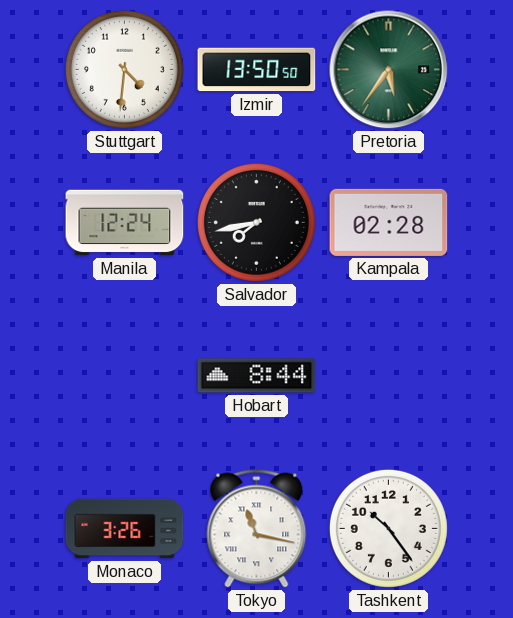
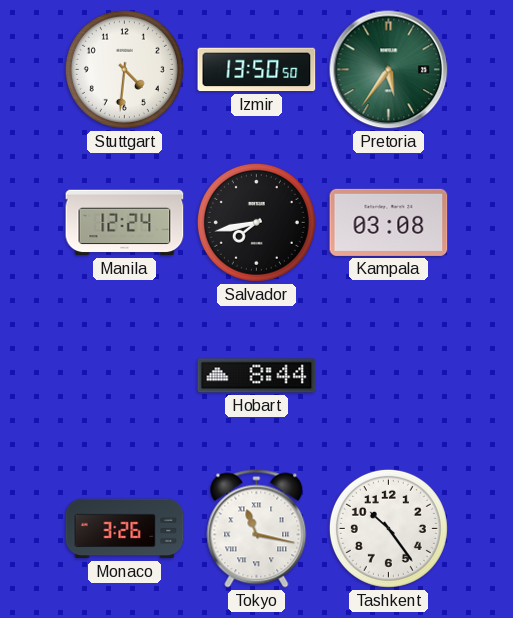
Kampala: 02:28 -> 03:08 (389, 222)
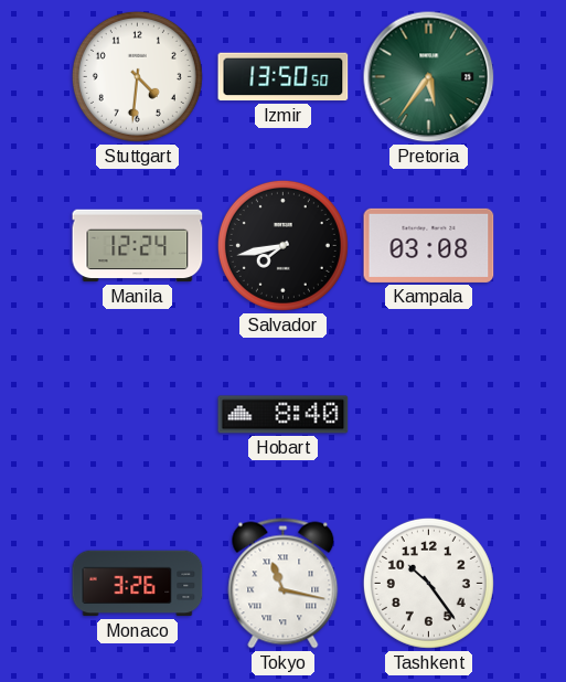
Hobart: 8:44 -> 8:40 (284, 415)
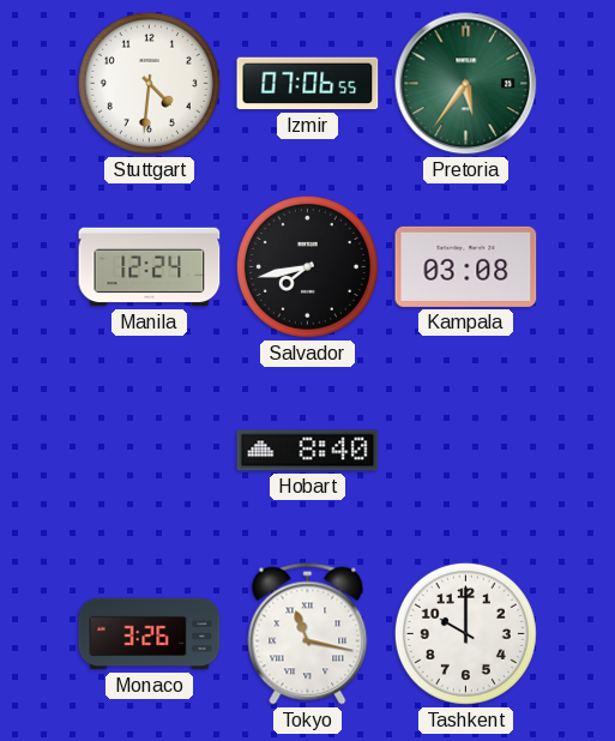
Izmir: 13:50 -> 07:06 (308, 84)
Tashkent: 10:24 -> 10:00 (465, 633)
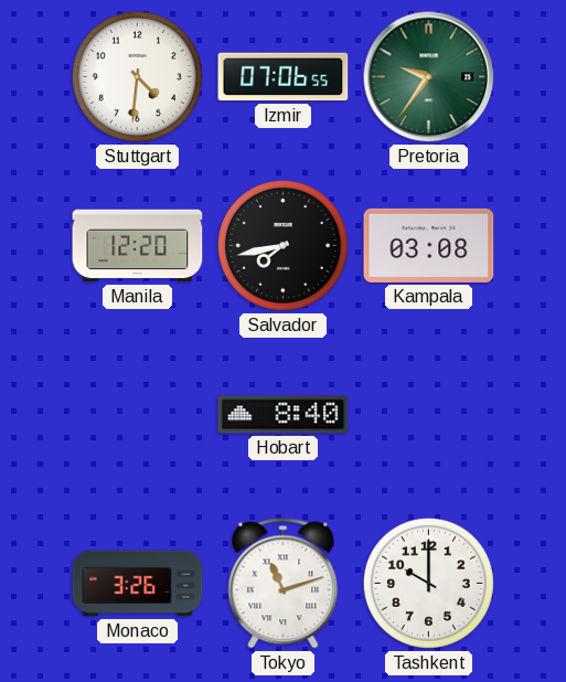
Pretoria: 5:36 -> 9:36 (429, 77)
Manila: 12:24 -> 12:20 (138, 246)
Tokyo: 11:17 -> 11:12 (284, 584)
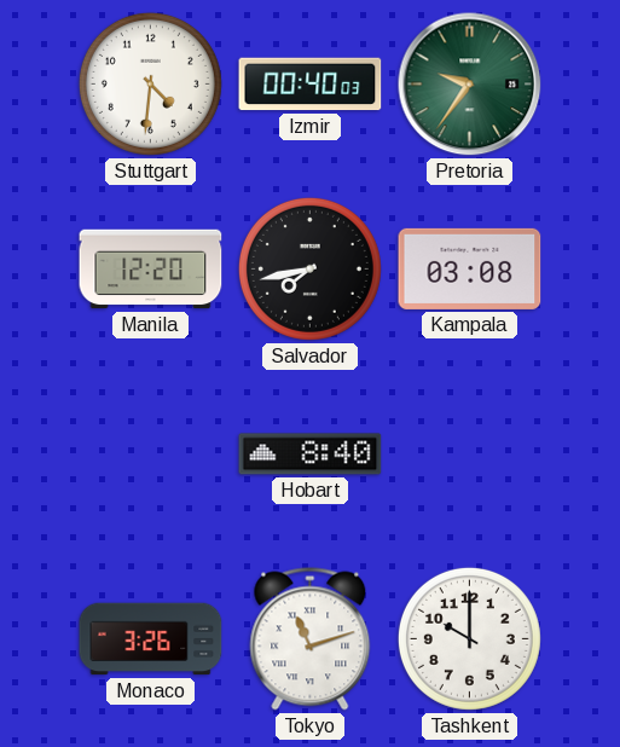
Izmir: 07:06 -> 00:40 (311, 85)
